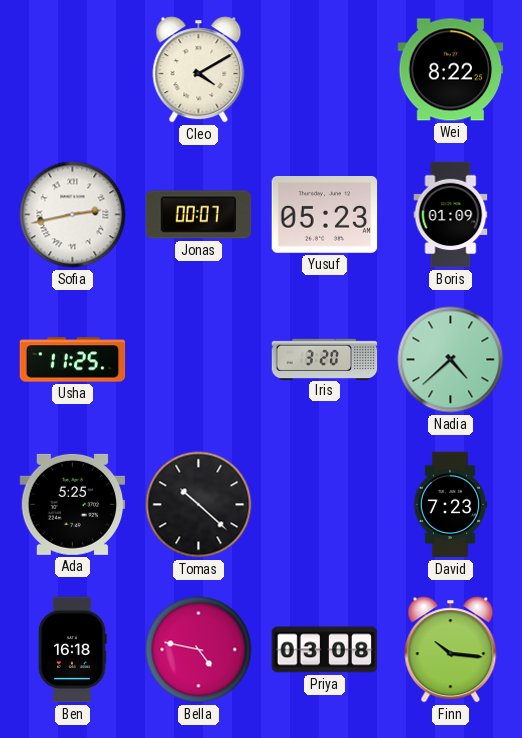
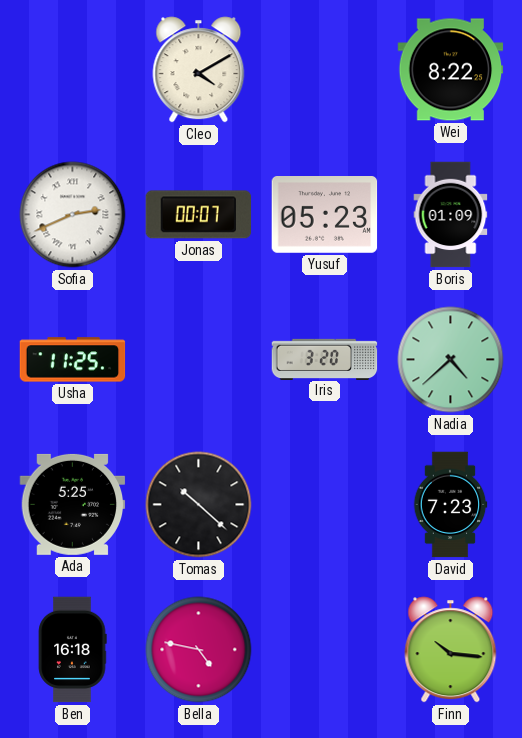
Sofia: 2:43 -> 2:41 (73, 215)
Priya: 03:08 -> none (325, 650)
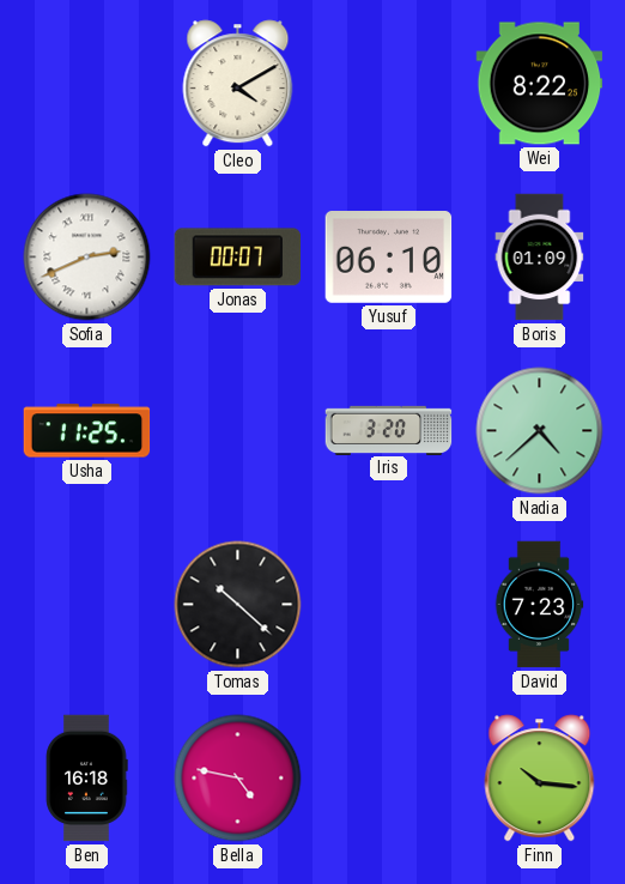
Yusuf: 05:23 -> 06:10 (389, 258)
Ada: 5:25 -> none (73, 504)
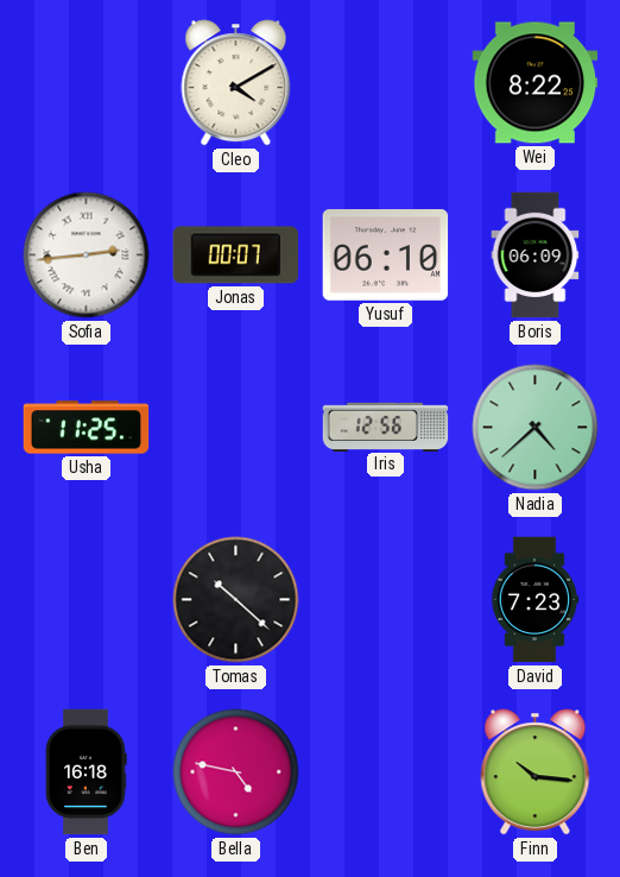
Sofia: 2:41 -> 2:44 (87, 255)
Boris: 01:09 -> 06:09 (536, 255)
Iris: 3:20 -> 12:56 (386, 427)
